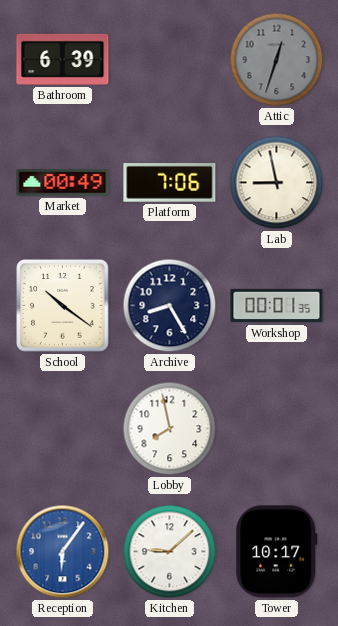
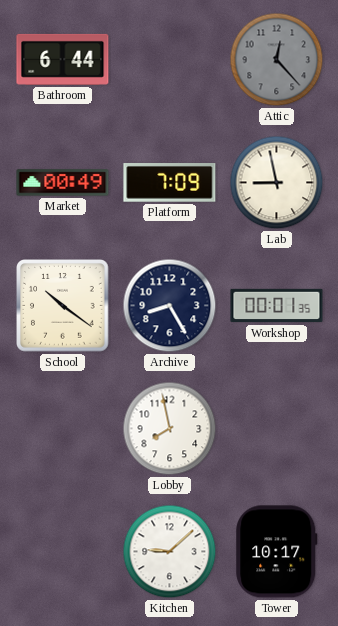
Bathroom: 6:39 -> 6:44 (63, 59)
Attic: 12:33 -> 12:23 (277, 60)
Platform: 7:06 -> 7:09 (170, 183)
Reception: 6:06 -> none (63, 552)
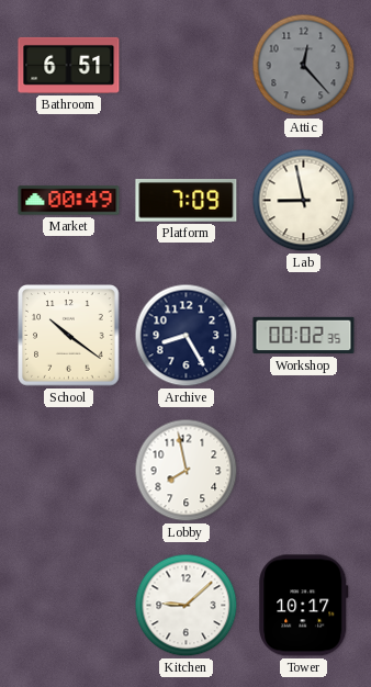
Bathroom: 6:44 -> 6:51 (69, 65)
Workshop: 00:01 -> 00:02 (304, 336)
